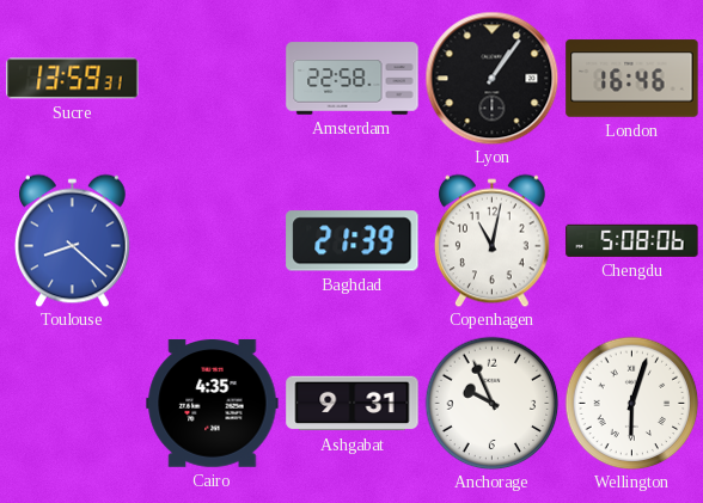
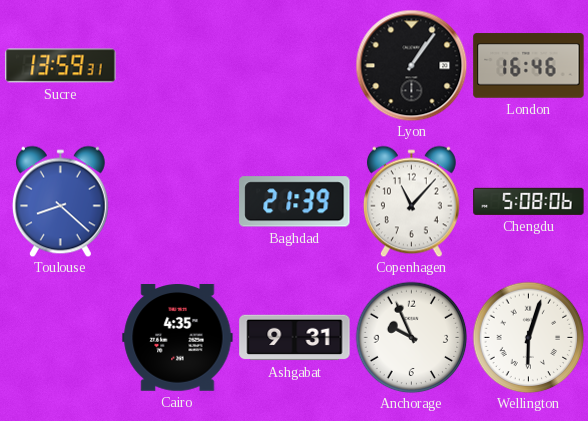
Amsterdam: 22:58 -> none (353, 79)
Copenhagen: 11:02 -> 11:07 (411, 201)
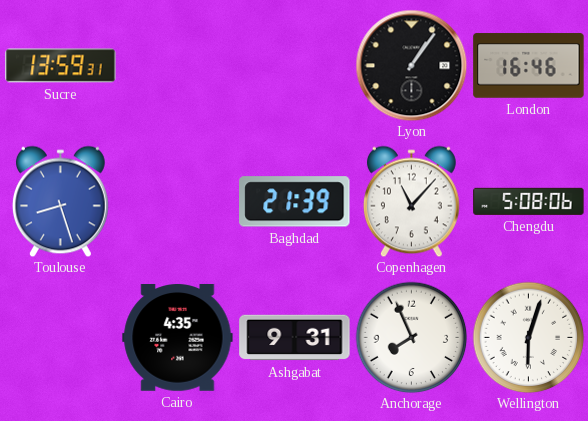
Toulouse: 8:22 -> 8:27 (60, 201)
Anchorage: 9:56 -> 7:56 (411, 337)
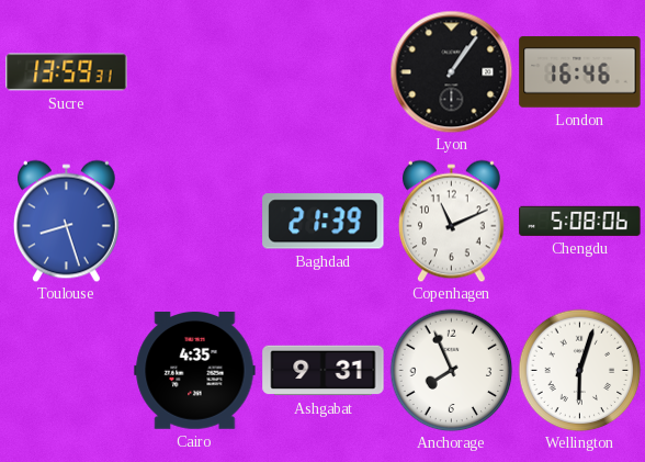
Copenhagen: 11:07 -> 11:11 (451, 221)
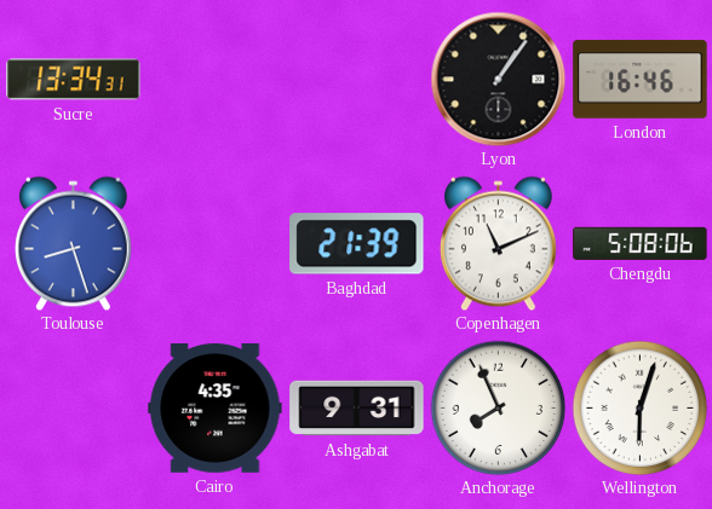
Sucre: 13:59 -> 13:34 (74, 80)
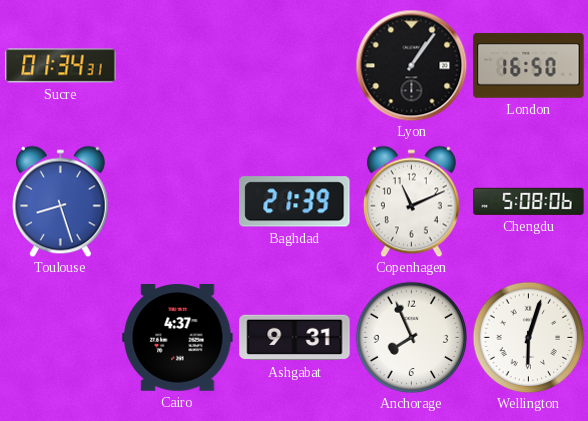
Sucre: 13:34 -> 01:34 (61, 66)
London: 16:46 -> 16:50 (529, 66)
Cairo: 4:35 -> 4:37 (178, 338)
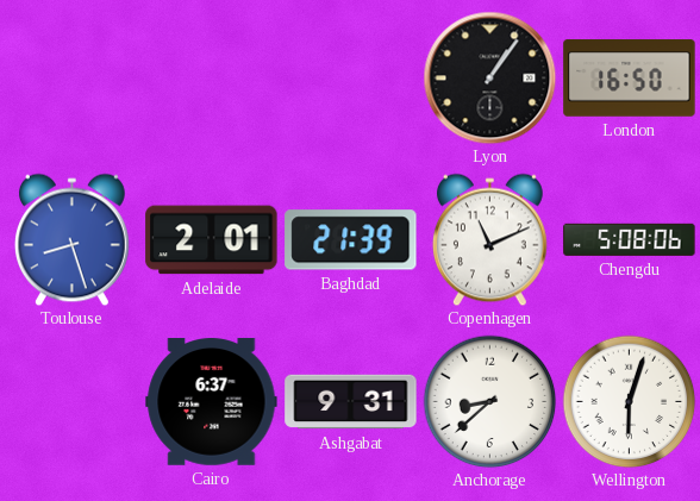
Sucre: 01:34 -> none (61, 66)
Adelaide: none -> 2:01 (212, 240)
Cairo: 4:37 -> 6:37 (212, 402)
Anchorage: 7:56 -> 8:38 (489, 401)
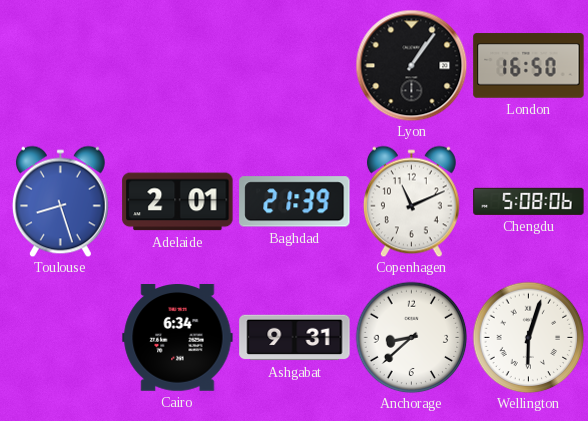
Cairo: 6:37 -> 6:34 (178, 338)
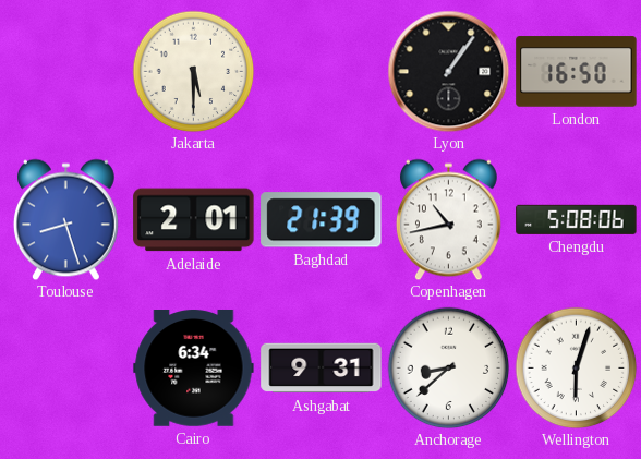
Jakarta: none -> 5:30 (193, 71)
Copenhagen: 11:11 -> 10:43 (448, 219)
